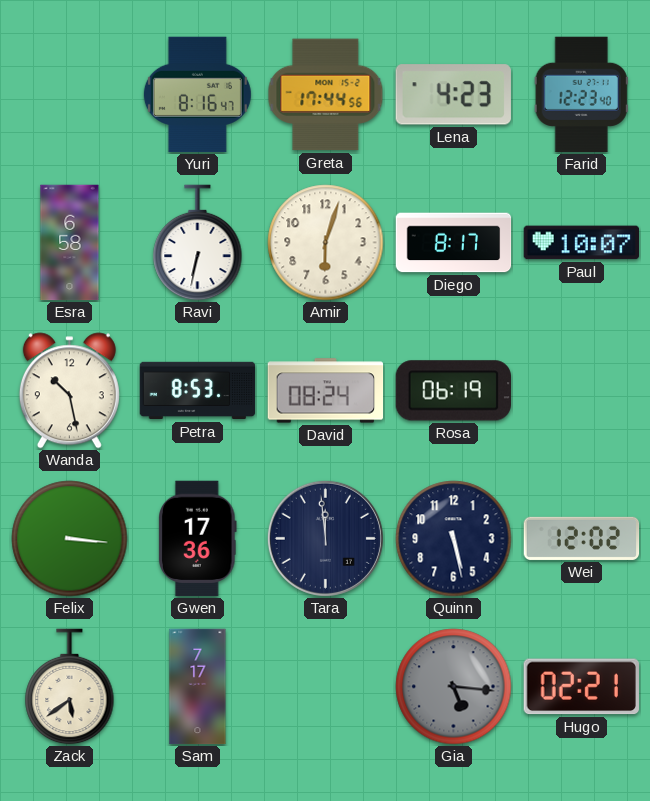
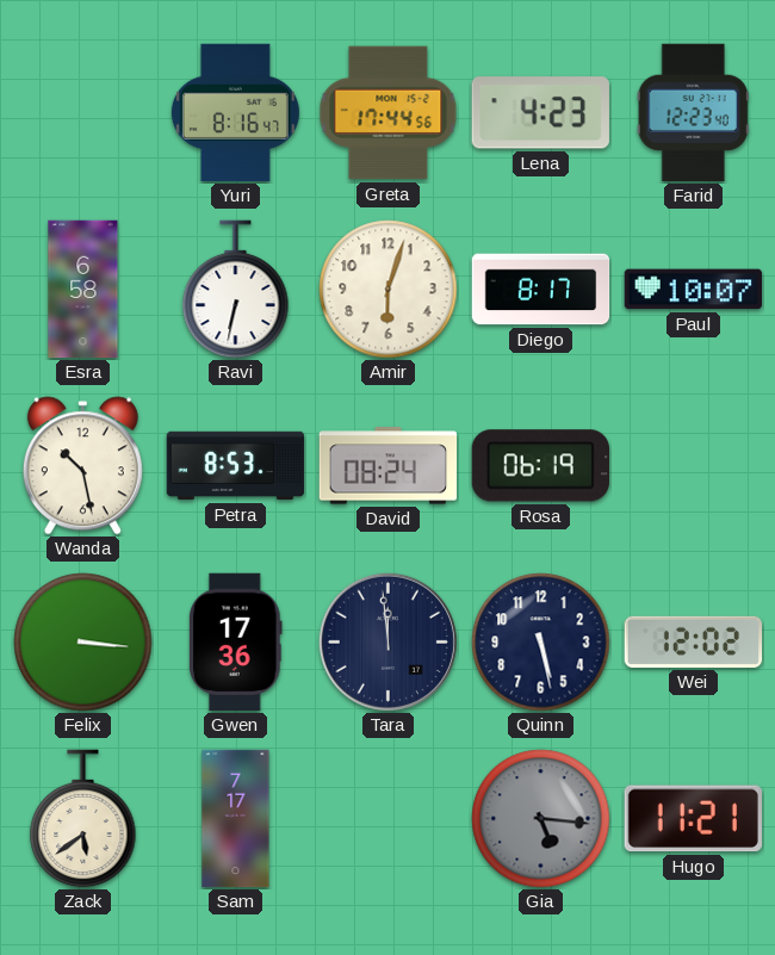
Hugo: 02:21 -> 11:21 (693, 819)
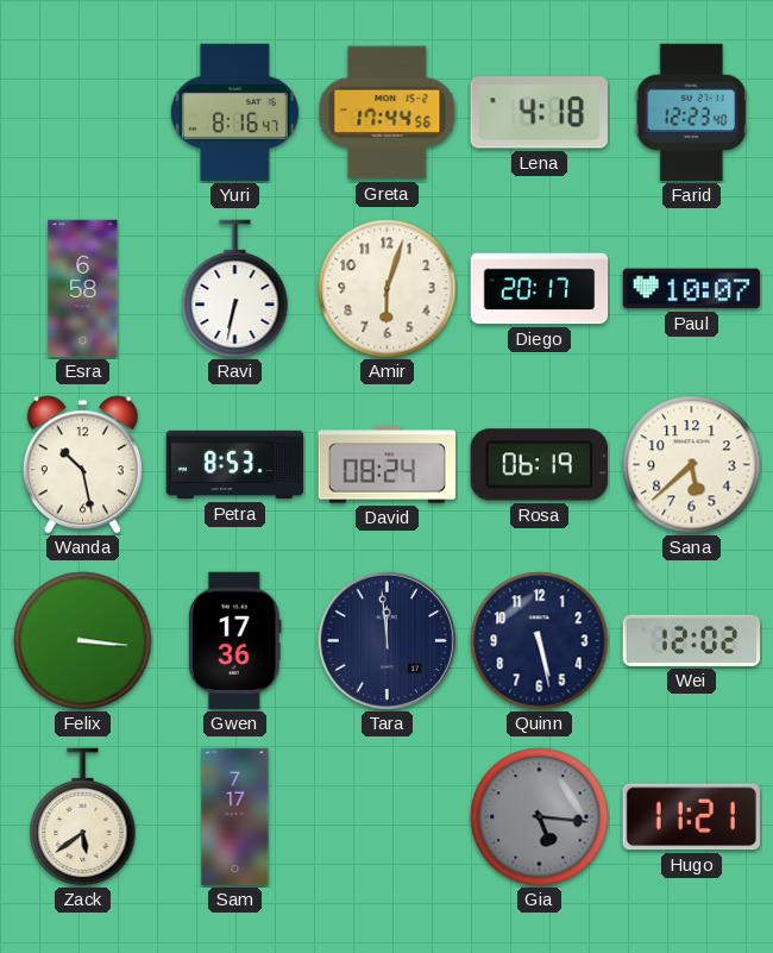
Lena: 4:23 -> 4:18 (539, 113)
Diego: 8:17 -> 20:17 (540, 289)
Sana: none -> 5:38 (692, 465)
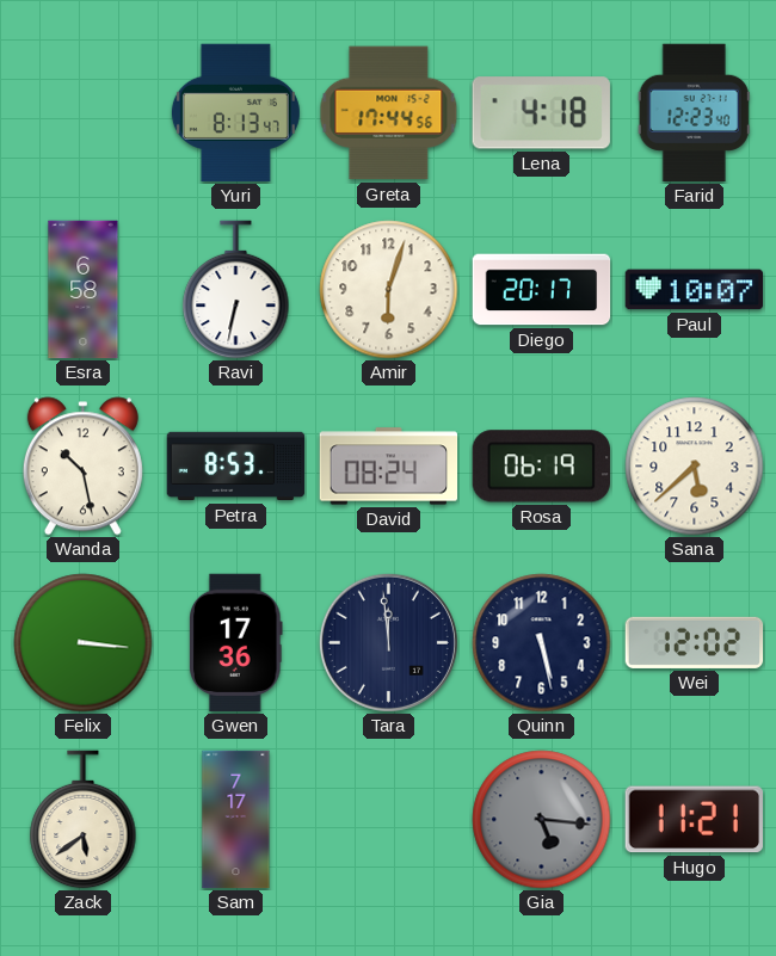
Yuri: 8:16 -> 8:13 (235, 113)
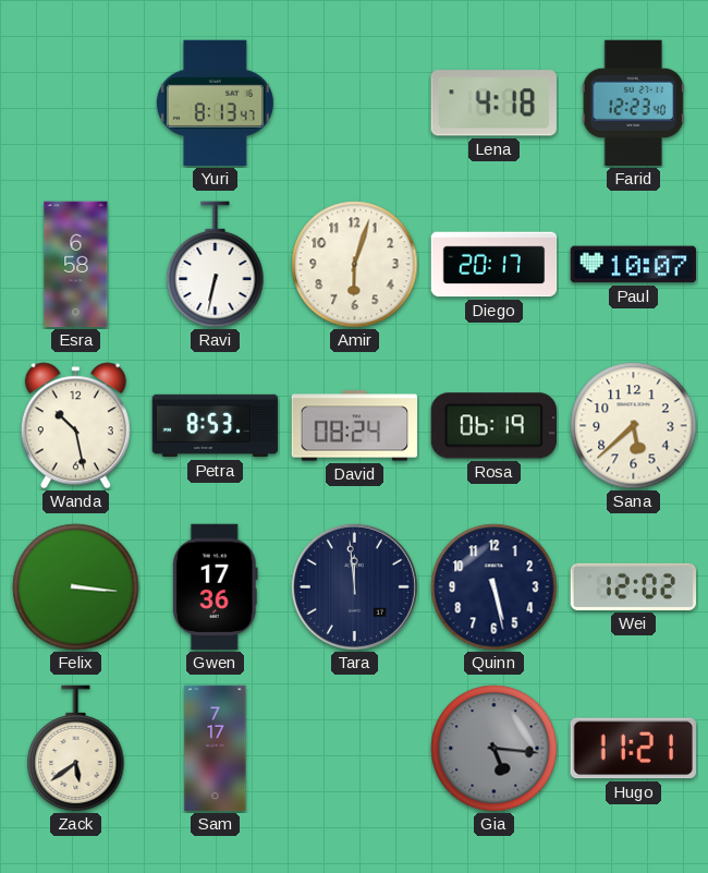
Greta: 17:44 -> none (389, 113)
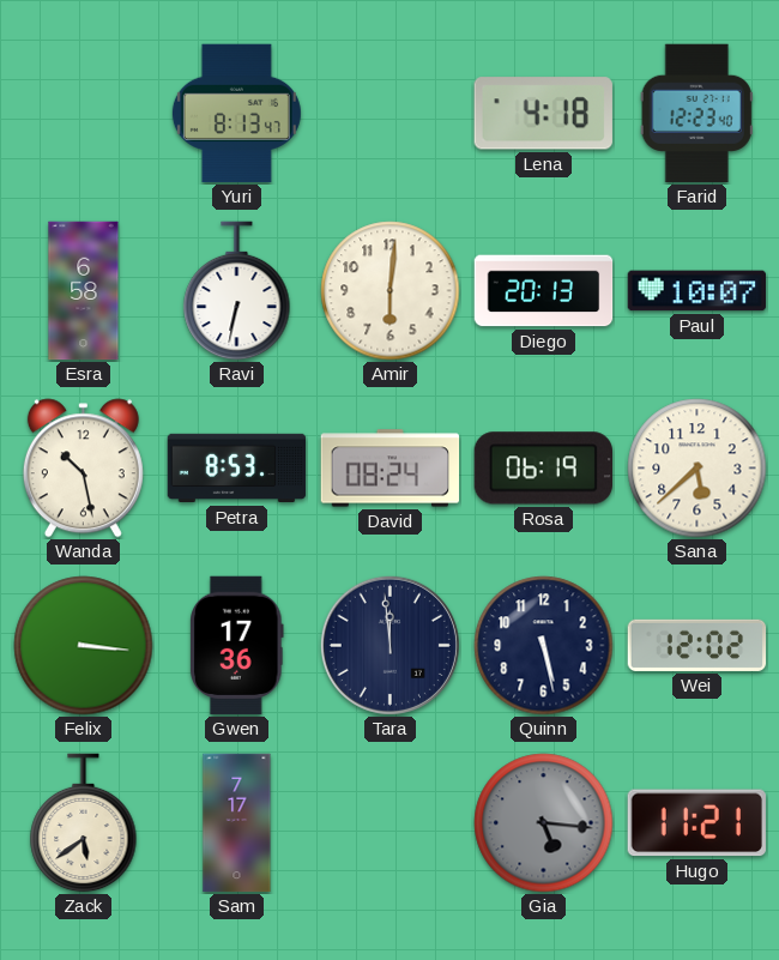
Amir: 6:03 -> 6:01 (391, 291)
Diego: 20:17 -> 20:13 (544, 291)
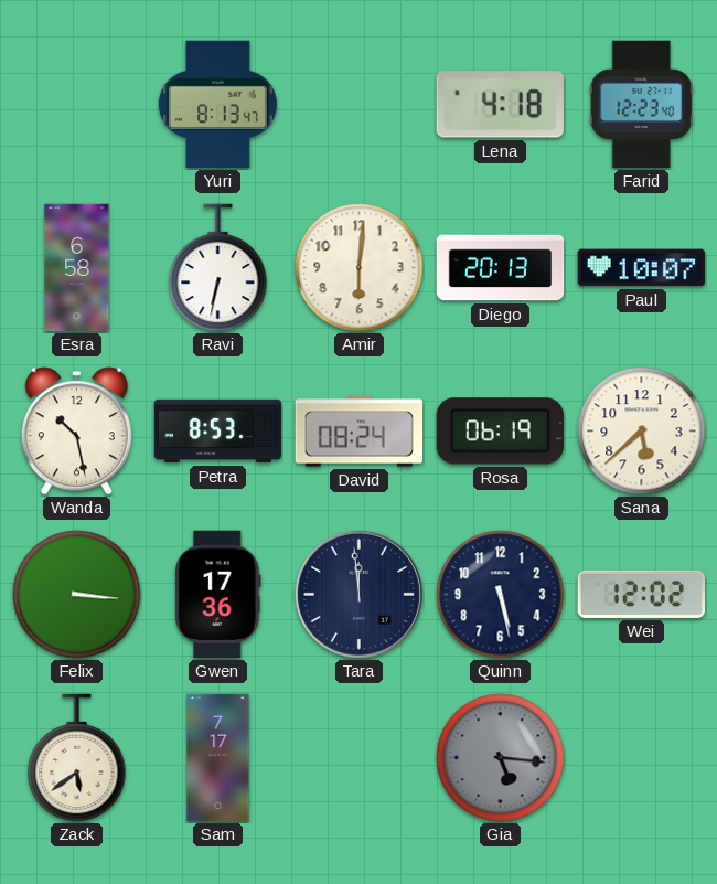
Hugo: 11:21 -> none (696, 823)
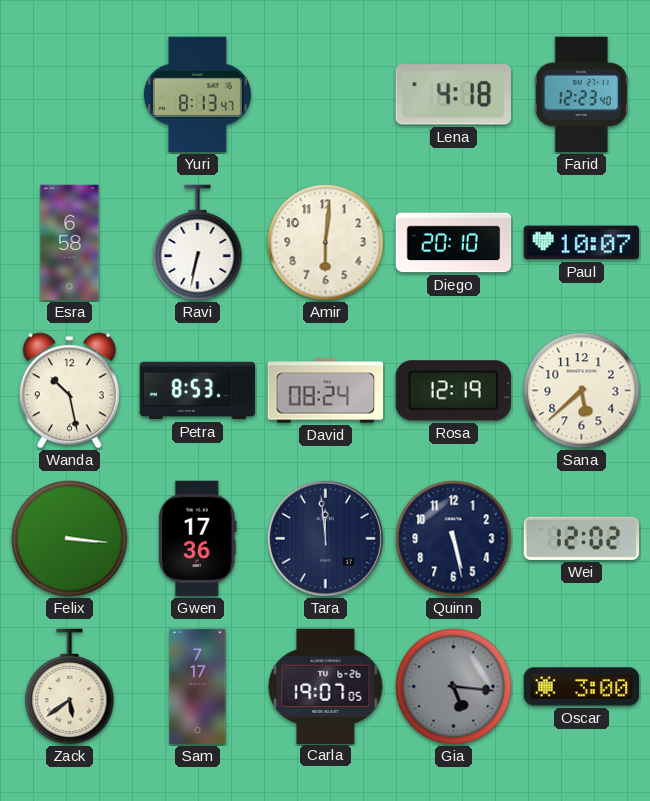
Diego: 20:13 -> 20:10 (454, 243)
Rosa: 06:19 -> 12:19 (453, 391)
Carla: none -> 19:07 (326, 686)
Oscar: none -> 3:00 (582, 687)
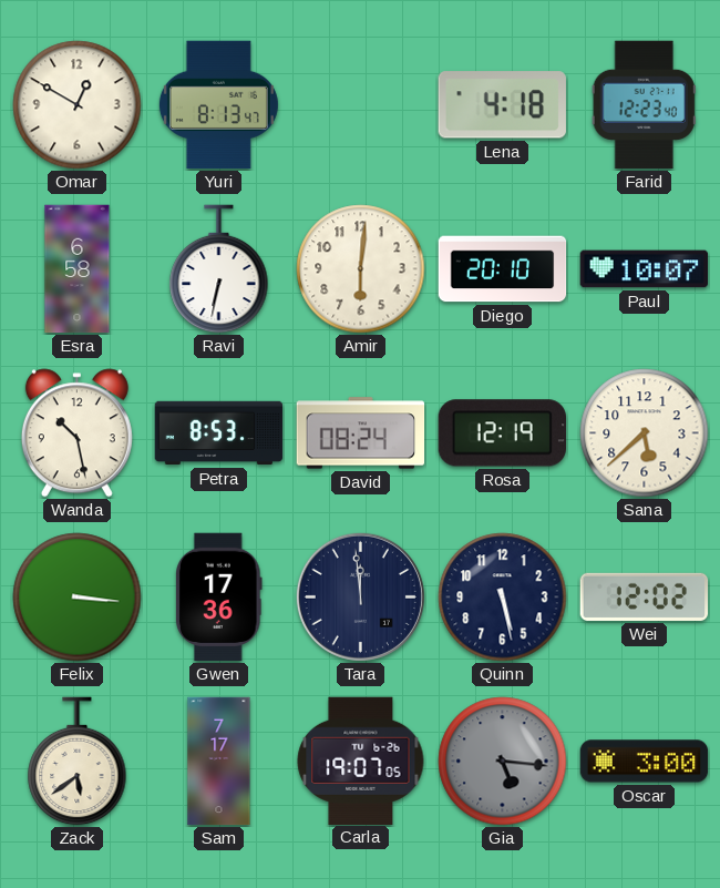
Omar: none -> 12:50 (78, 105)
